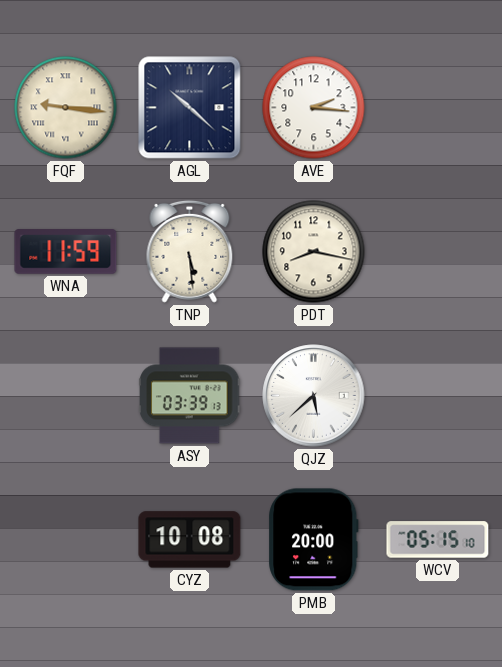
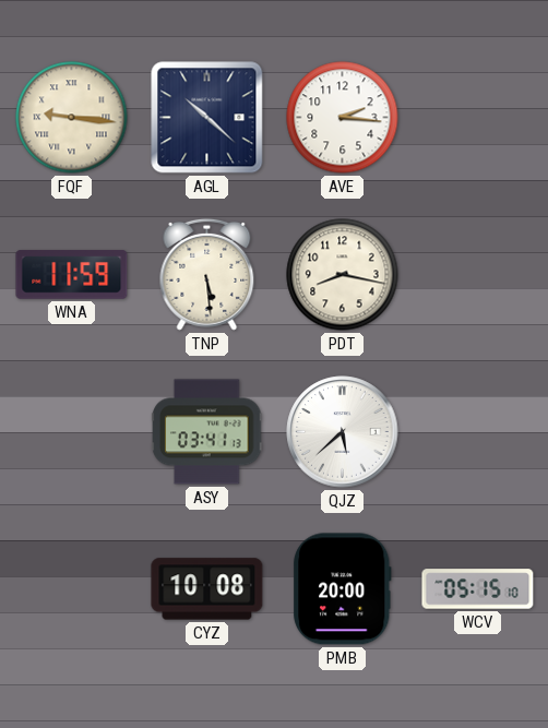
ASY: 03:39 -> 03:41 (207, 432)
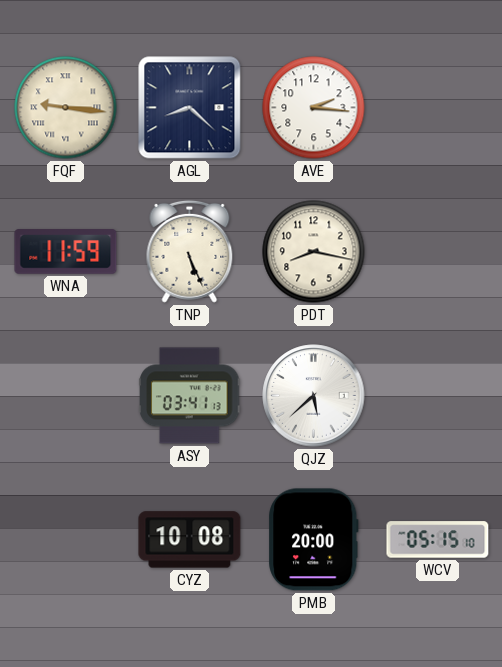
AGL: 10:22 -> 8:22 (190, 108)
TNP: 5:29 -> 5:26 (190, 251)
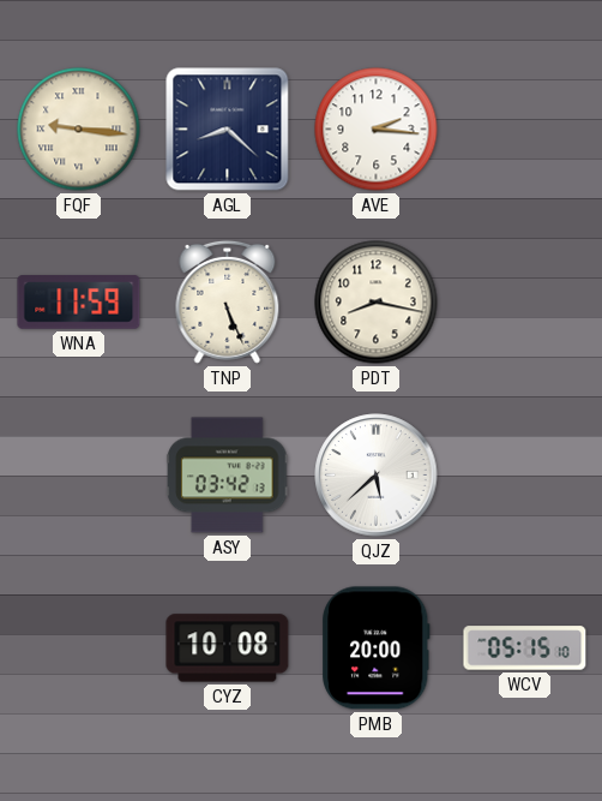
ASY: 03:41 -> 03:42 (228, 476)
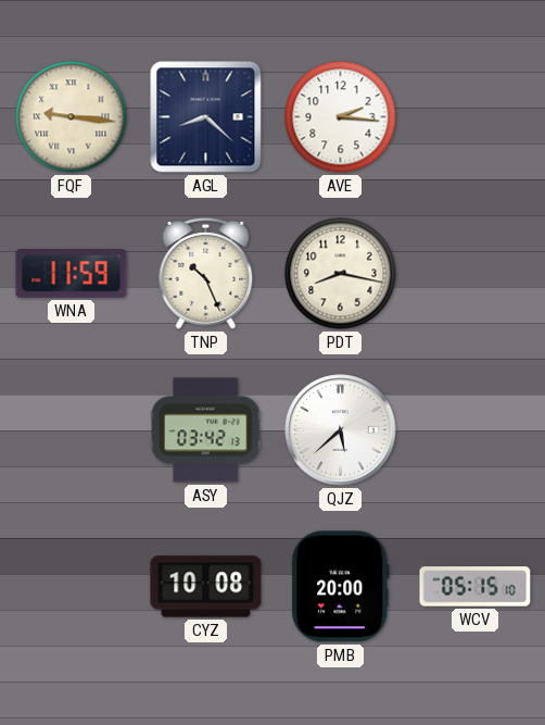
TNP: 5:26 -> 10:26 (206, 273)
